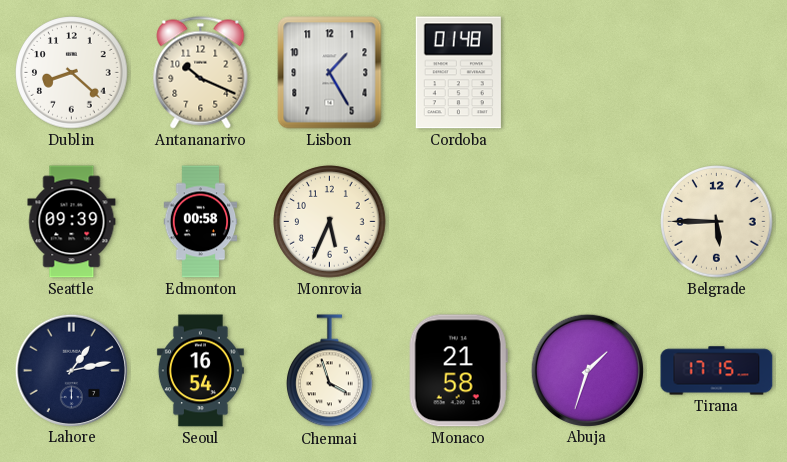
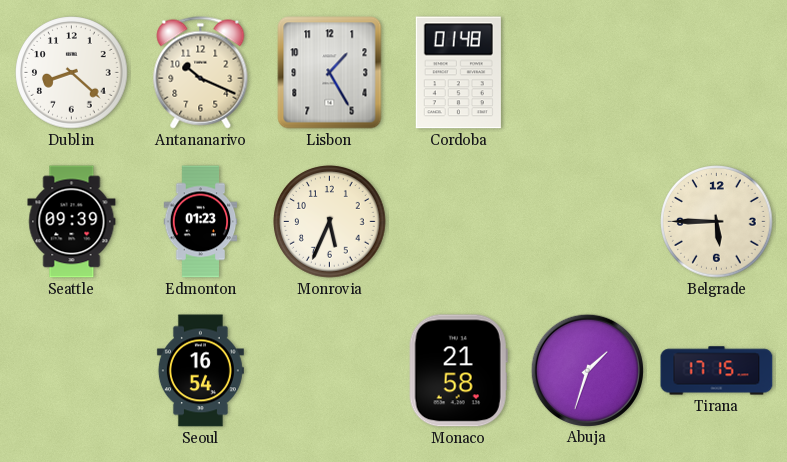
Edmonton: 00:58 -> 01:23 (201, 222)
Lahore: 1:13 -> none (71, 370)
Chennai: 3:57 -> none (330, 371)
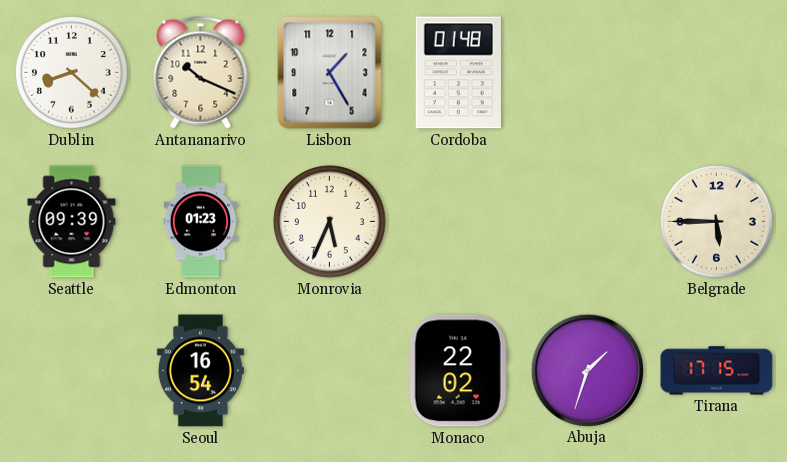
Monaco: 21:58 -> 22:02 (458, 371)
